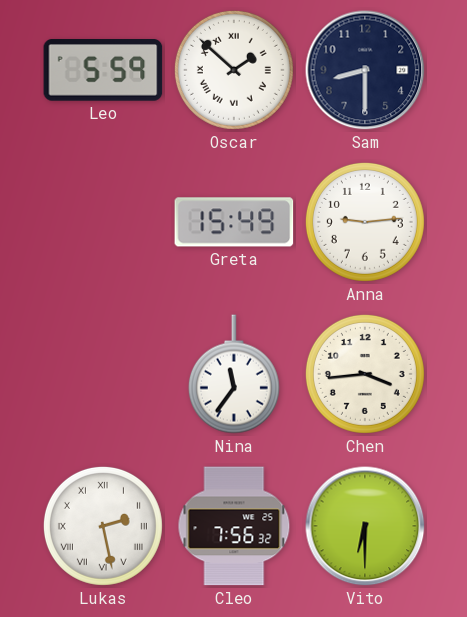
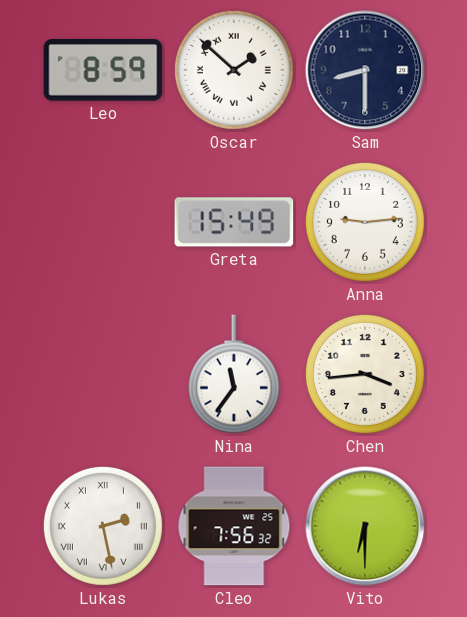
Leo: 5:59 -> 8:59 (103, 70)
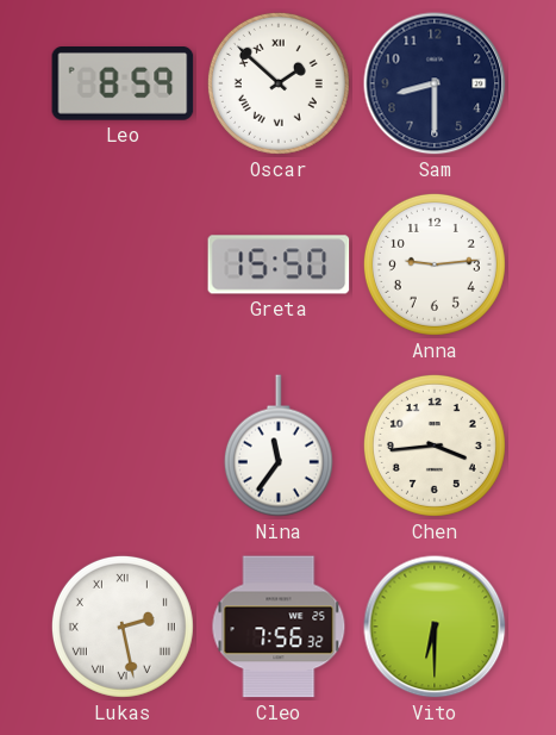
Greta: 15:49 -> 15:50 (279, 264)
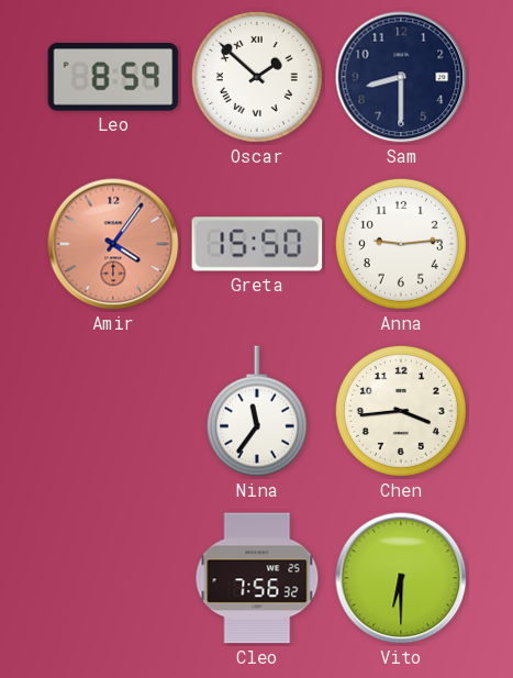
Amir: none -> 4:06 (113, 244)
Lukas: 2:28 -> none (123, 627)
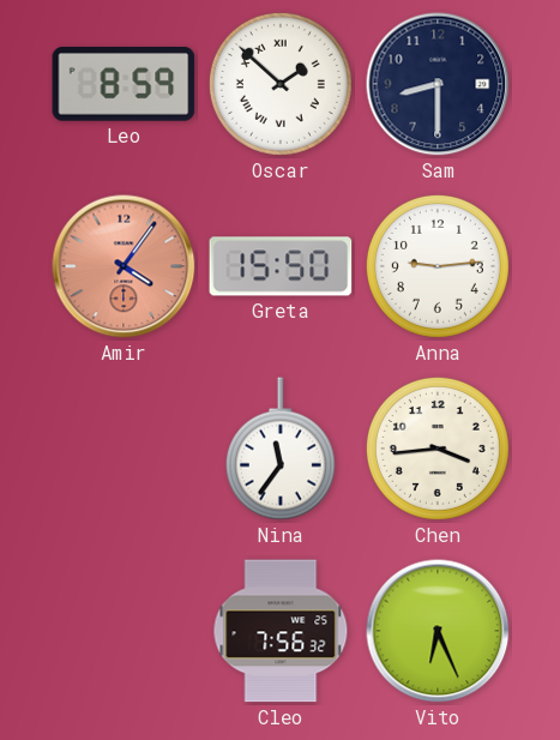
Vito: 6:30 -> 6:26 (438, 631)
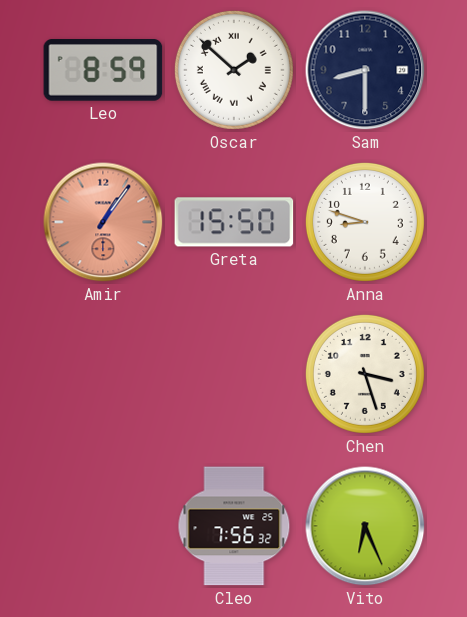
Amir: 4:06 -> 1:06 (103, 222)
Anna: 9:14 -> 8:48 (365, 222)
Nina: 11:36 -> none (281, 449)
Chen: 3:44 -> 3:27 (365, 374)
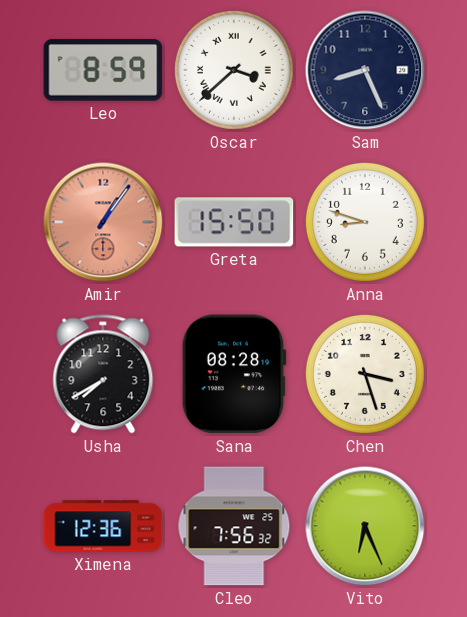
Oscar: 1:52 -> 3:38 (234, 70)
Sam: 8:30 -> 8:26 (365, 70)
Usha: none -> 7:40 (103, 374)
Sana: none -> 08:28 (234, 374)
Ximena: none -> 12:36 (103, 526)
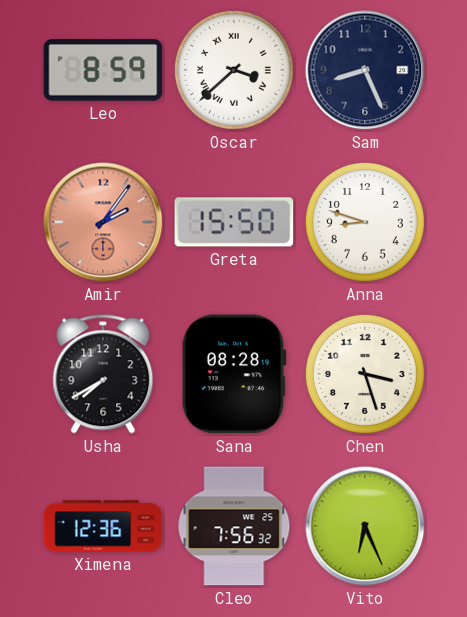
Amir: 1:06 -> 2:06 (103, 222)
